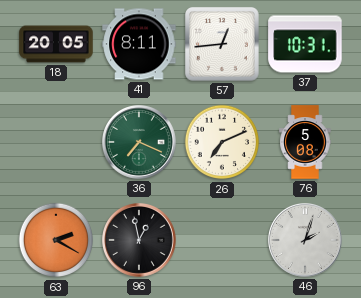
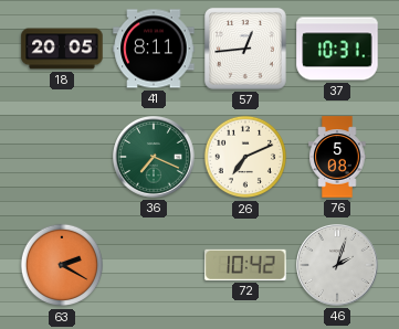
96: 12:58 -> none (140, 241)
72: none -> 10:42 (245, 265)
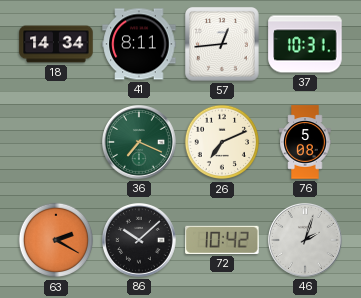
18: 20:05 -> 14:34 (56, 44)
86: none -> 10:08 (140, 241)
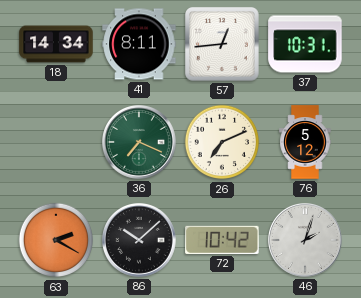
76: 5:08 -> 5:12 (305, 142)
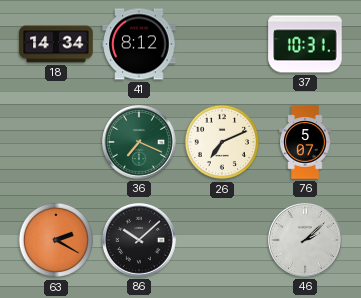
41: 8:11 -> 8:12 (139, 44)
57: 12:44 -> none (223, 45)
76: 5:12 -> 5:07 (305, 142)
72: 10:42 -> none (222, 240)
46: 2:03 -> 2:08 (306, 241)
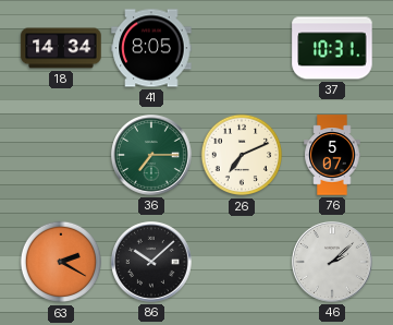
41: 8:12 -> 8:05 (151, 48)
36: 7:19 -> 7:15 (152, 156)
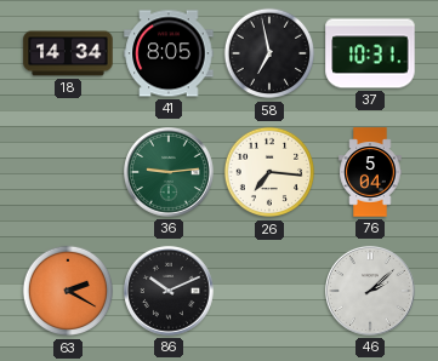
58: none -> 6:58 (269, 53)
36: 7:15 -> 9:14 (170, 173)
26: 7:11 -> 7:16 (269, 172)
76: 5:07 -> 5:04 (370, 172)
86: 10:08 -> 10:11 (170, 292)
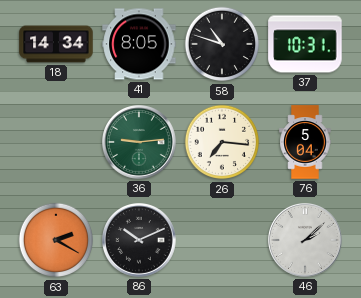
58: 6:58 -> 10:48 (222, 44)
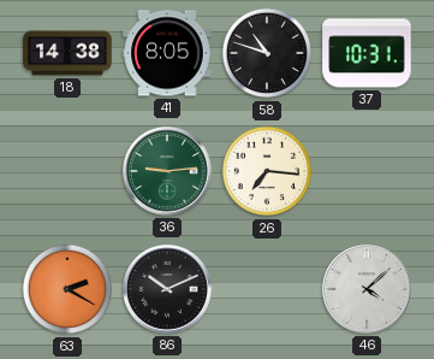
18: 14:34 -> 14:38 (67, 53)
76: 5:04 -> none (305, 142)
46: 2:08 -> 4:08 (368, 290)
